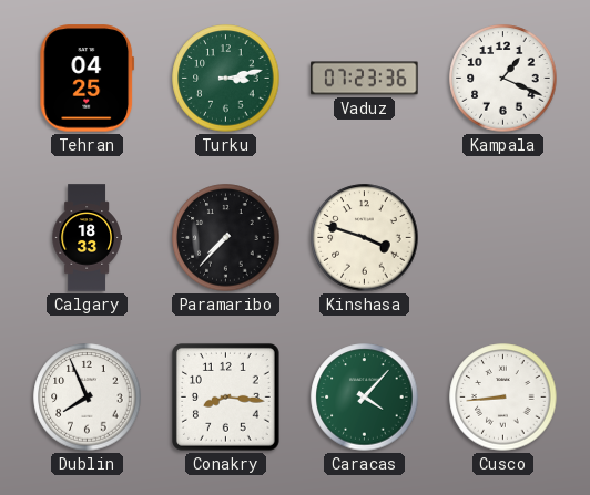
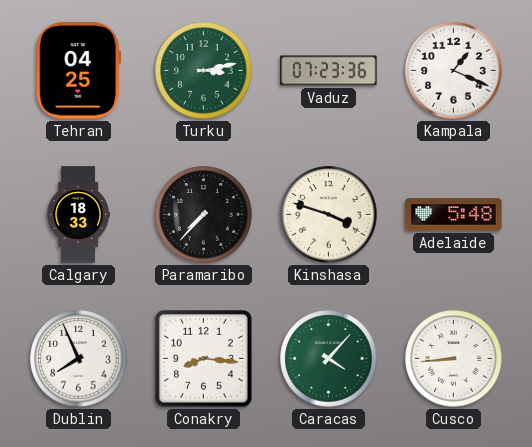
Adelaide: none -> 5:48 (454, 215)
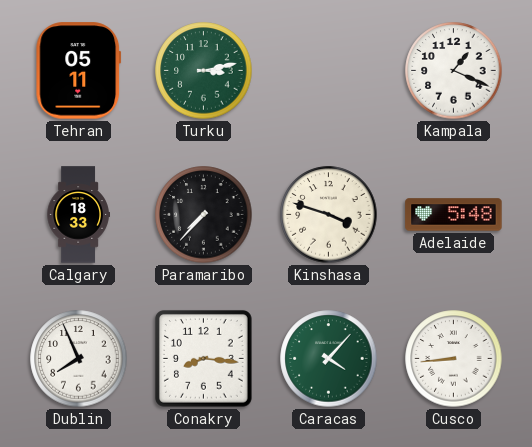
Tehran: 04:25 -> 05:11 (79, 71)
Vaduz: 07:23 -> none (329, 71)
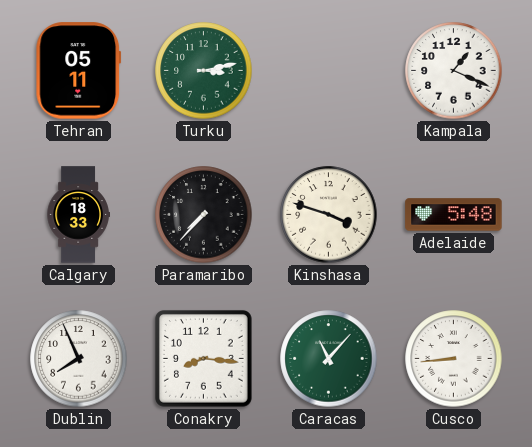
Caracas: 4:07 -> 11:07 (329, 359)
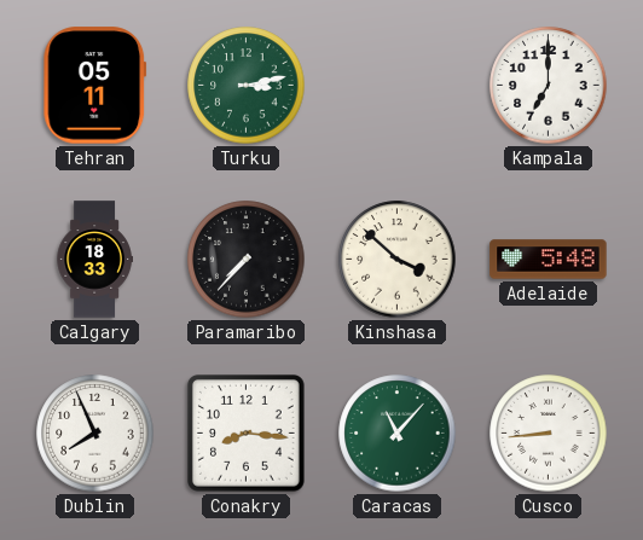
Kampala: 1:19 -> 7:00 (549, 86)
Kinshasa: 3:48 -> 3:52 (398, 260)
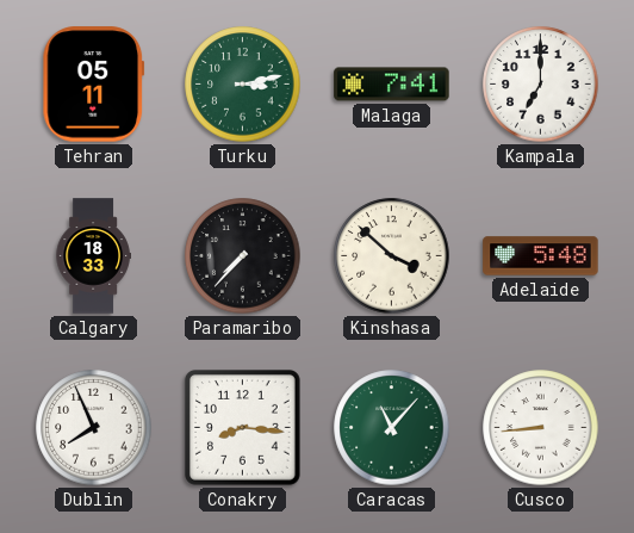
Malaga: none -> 7:41 (392, 85)
